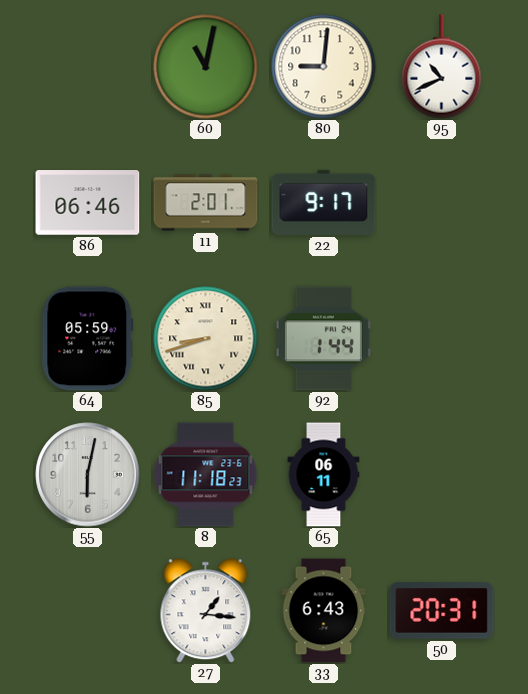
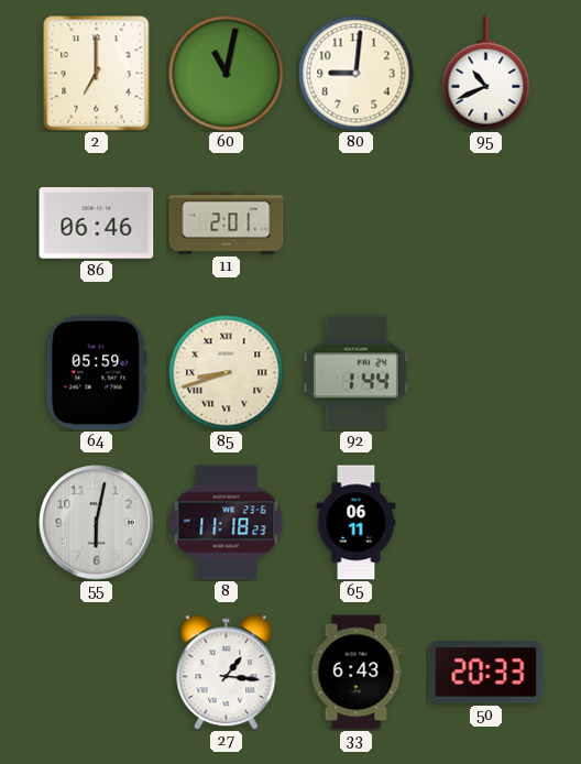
2: none -> 7:00 (97, 74)
22: 9:17 -> none (324, 202)
50: 20:31 -> 20:33 (486, 673)
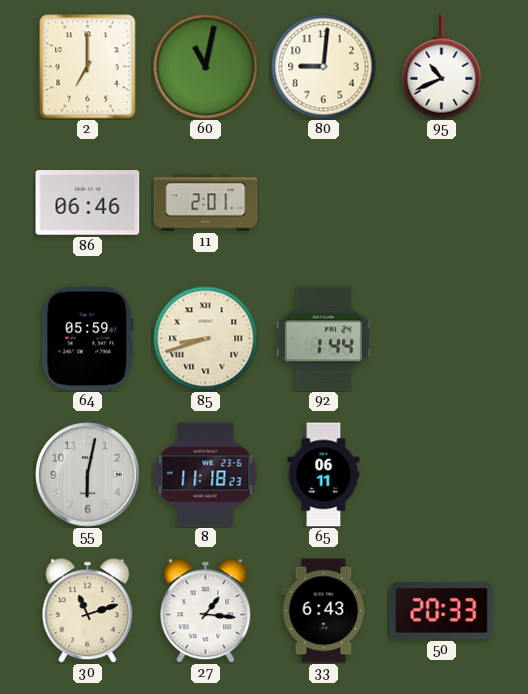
30: none -> 11:12 (88, 611)
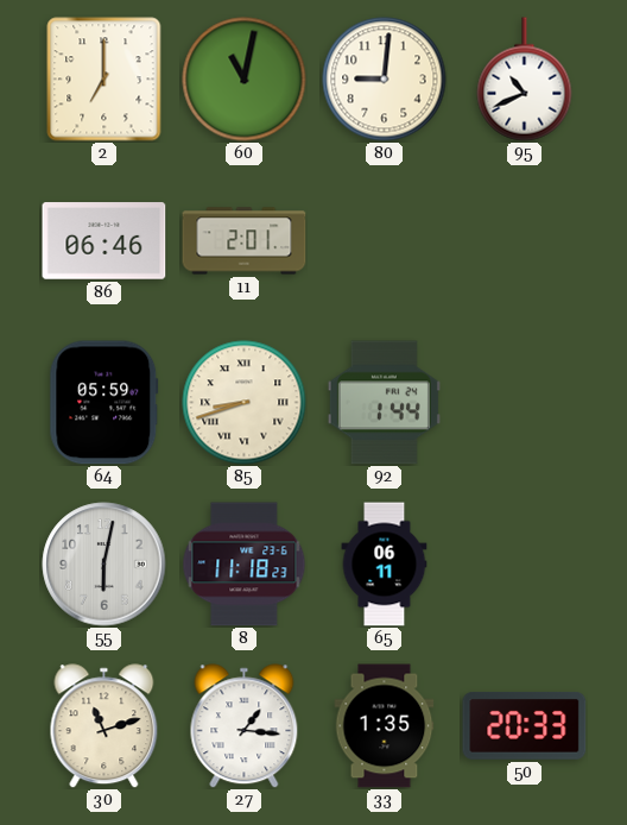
33: 6:43 -> 1:35 (385, 726)
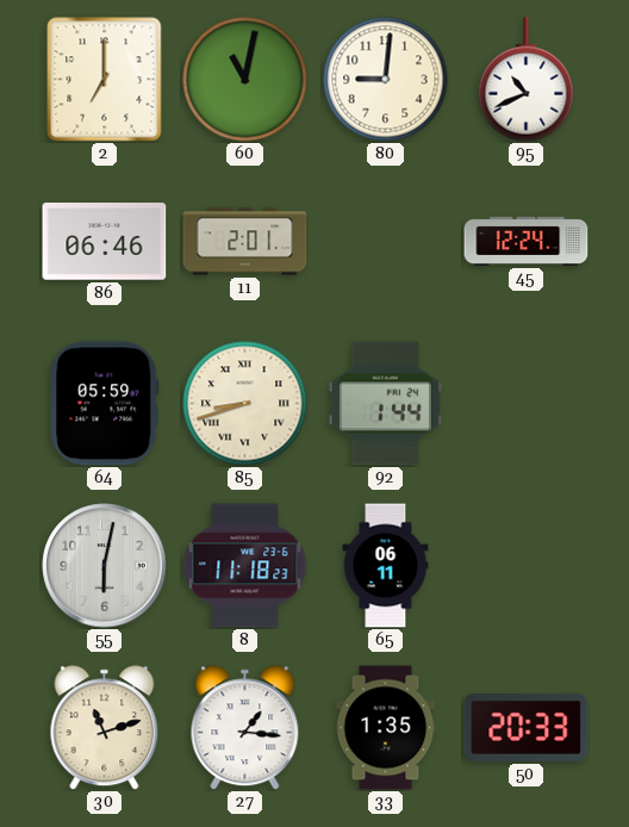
45: none -> 12:24 (527, 241)
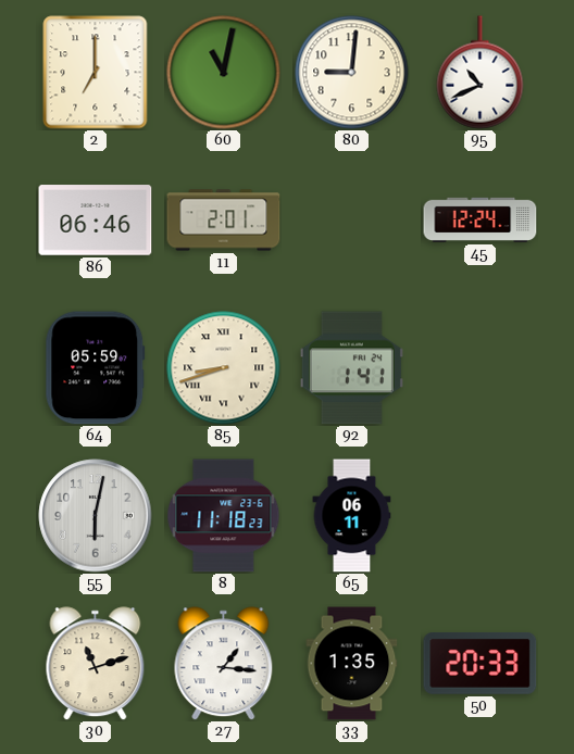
92: 1:44 -> 1:41 (351, 368)
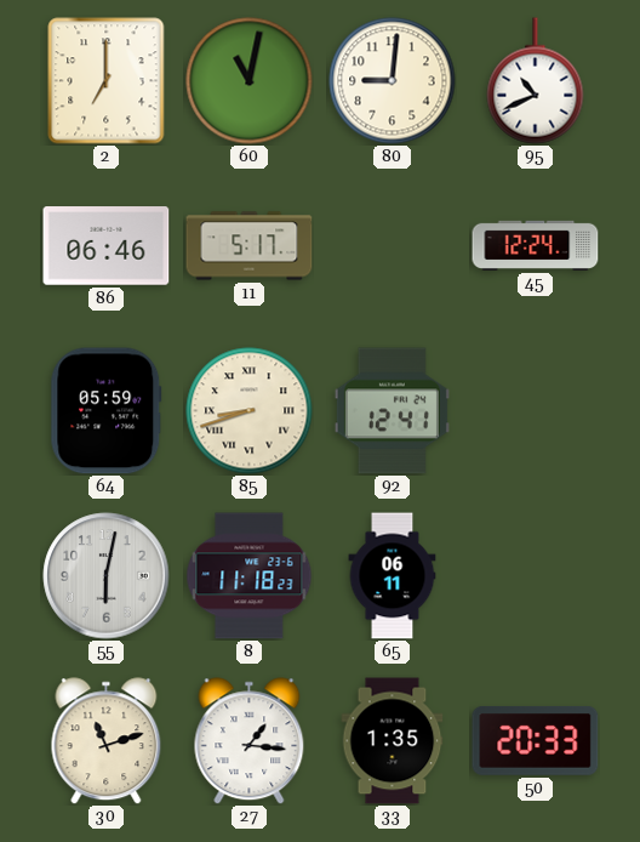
11: 2:01 -> 5:17 (250, 246)
92: 1:41 -> 12:41 (392, 411)
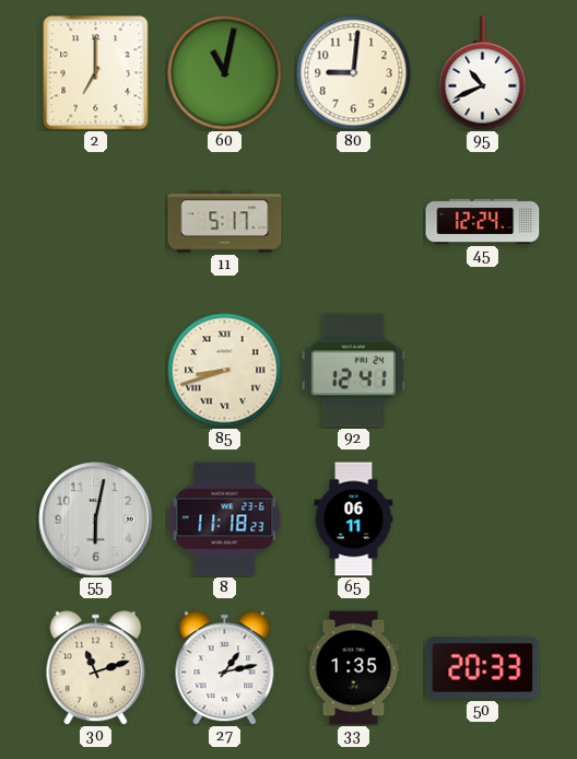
86: 06:46 -> none (107, 246)
64: 05:59 -> none (107, 411)
27: 1:16 -> 1:13 (225, 668)
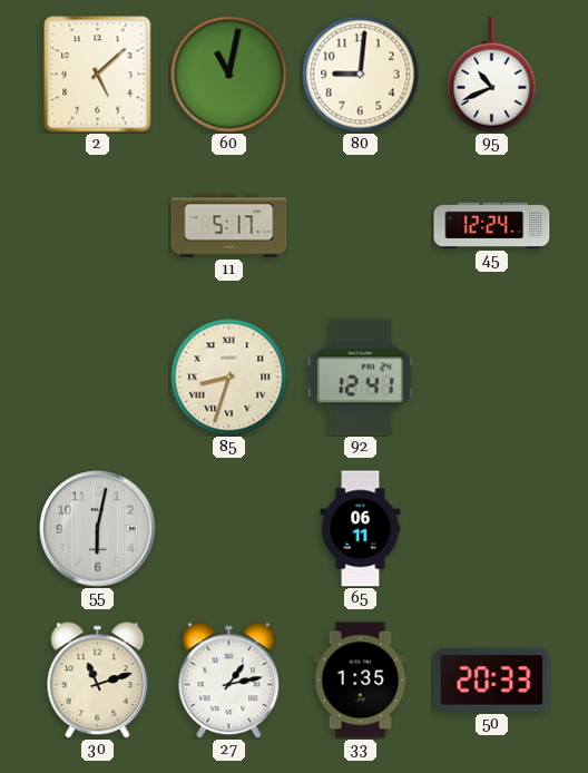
2: 7:00 -> 5:08 (98, 75)
85: 8:42 -> 8:33 (229, 378)
8: 11:18 -> none (225, 519)
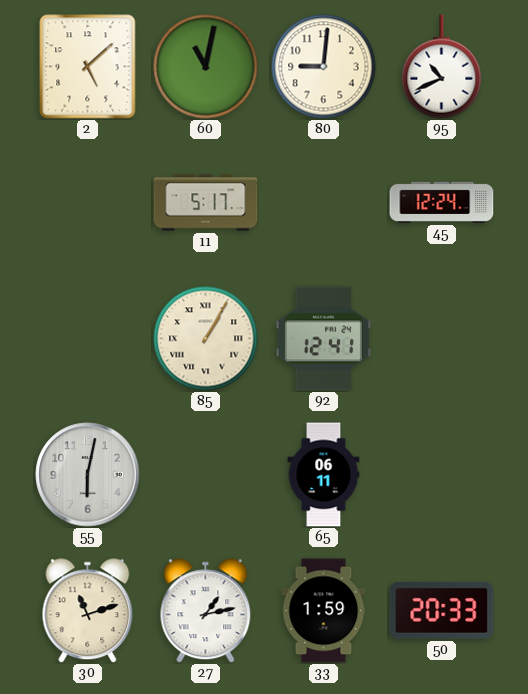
85: 8:33 -> 1:05 (206, 339)
33: 1:35 -> 1:59 (324, 611)
